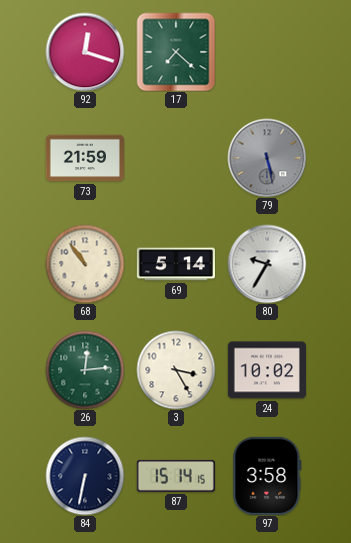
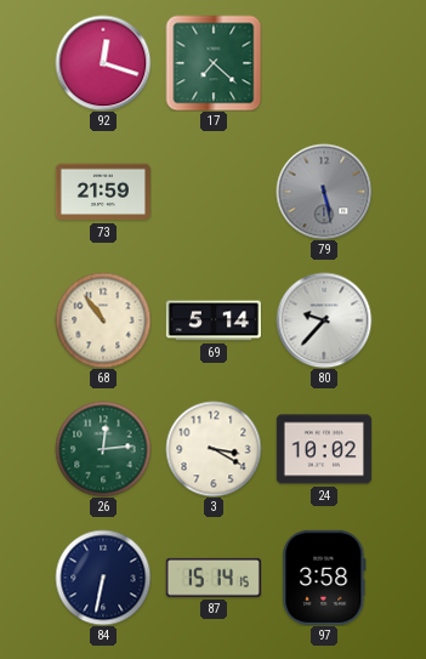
80: 9:35 -> 9:37 (324, 320)
3: 3:25 -> 3:20 (214, 449)
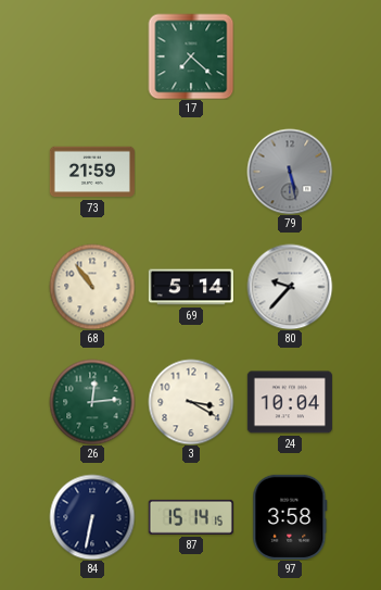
92: 12:18 -> none (103, 63)
24: 10:02 -> 10:04 (290, 402)
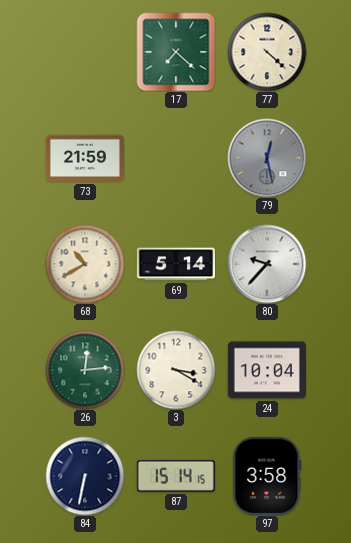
77: none -> 4:22 (267, 52)
79: 5:28 -> 12:28 (267, 158)
68: 10:54 -> 10:40 (85, 264)
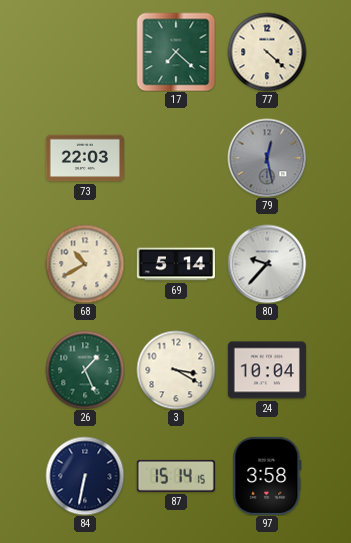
73: 21:59 -> 22:03 (85, 158)
26: 12:14 -> 1:26 (85, 370)
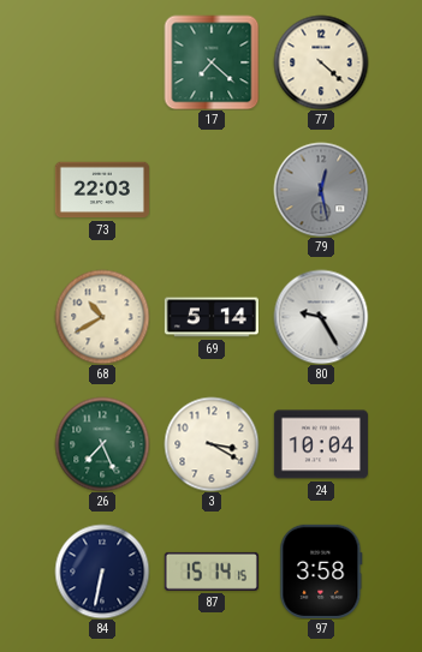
80: 9:37 -> 9:25 (321, 317)
26: 1:26 -> 7:26 (102, 444)
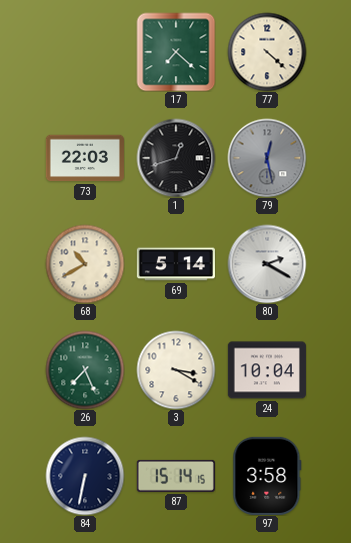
1: none -> 12:42 (176, 158)
80: 9:25 -> 2:20 (267, 264)
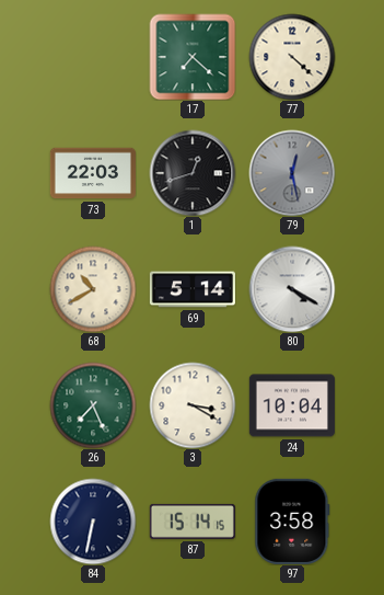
80: 2:20 -> 4:20 (292, 289)
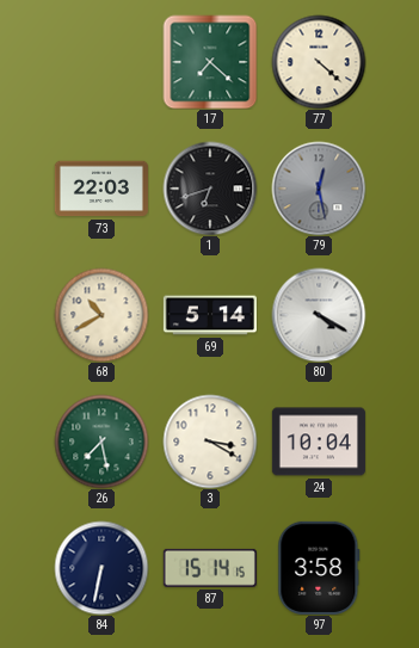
1: 12:42 -> 6:42 (210, 189)
26: 7:26 -> 7:28 (101, 442)
